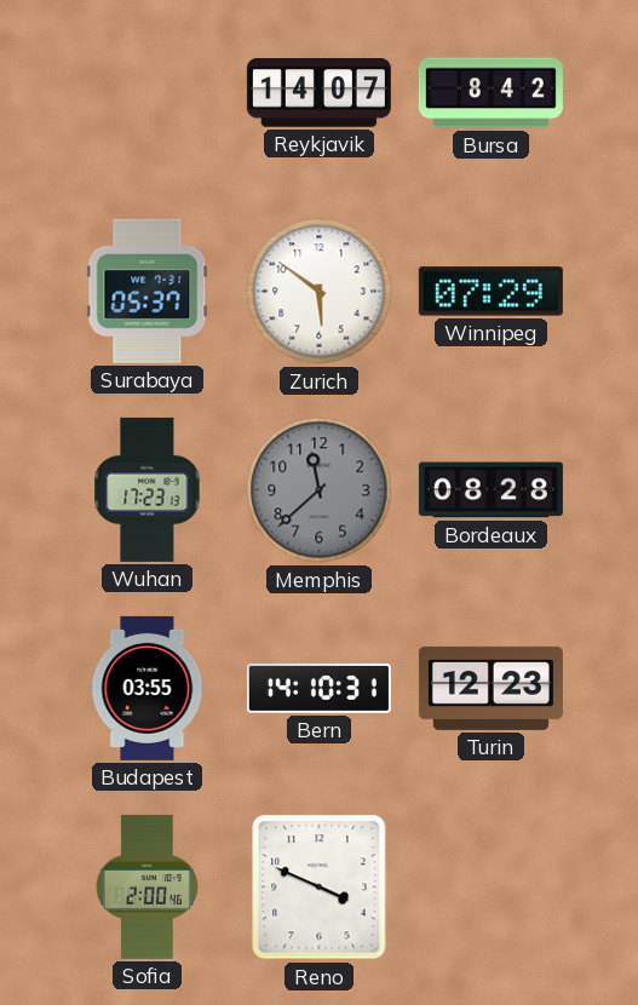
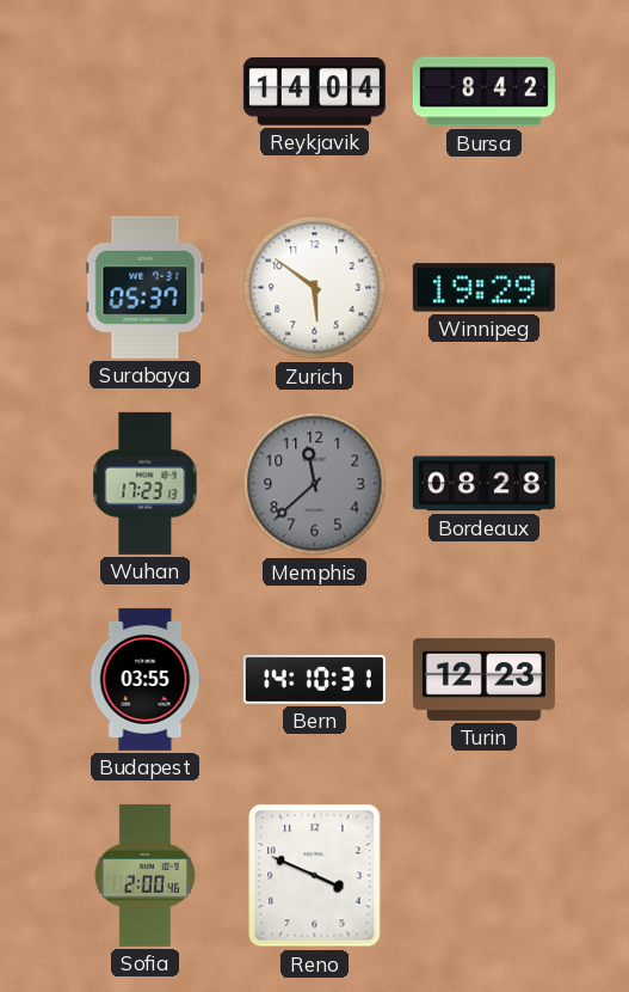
Reykjavik: 14:07 -> 14:04 (314, 92)
Winnipeg: 07:29 -> 19:29 (483, 288)
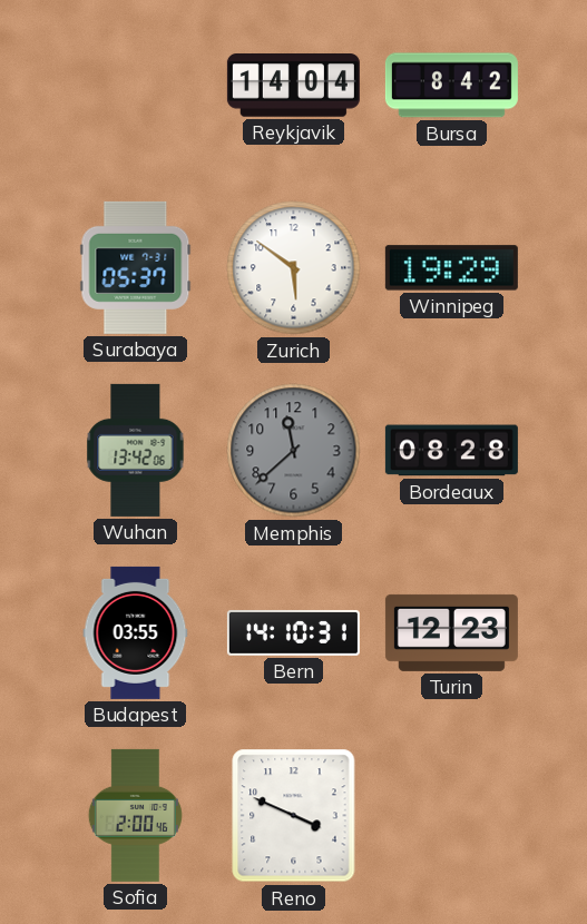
Wuhan: 17:23 -> 13:42 (136, 450)
